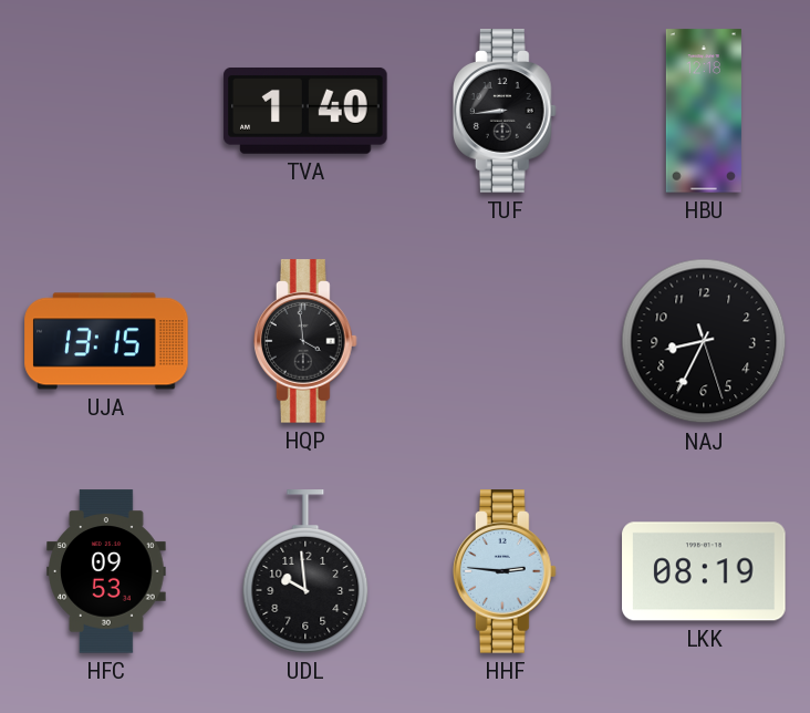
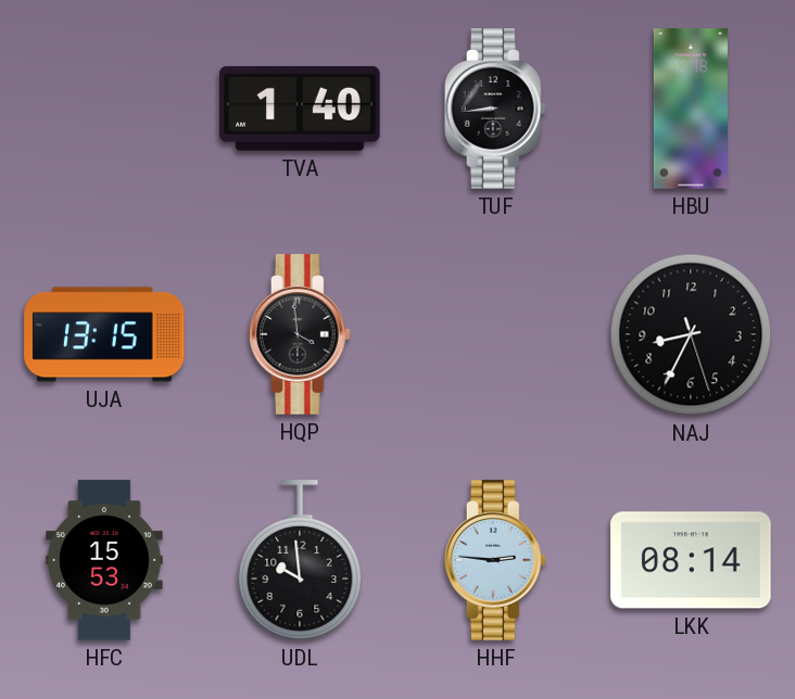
HFC: 09:53 -> 15:53 (104, 560)
LKK: 08:19 -> 08:14 (691, 560)
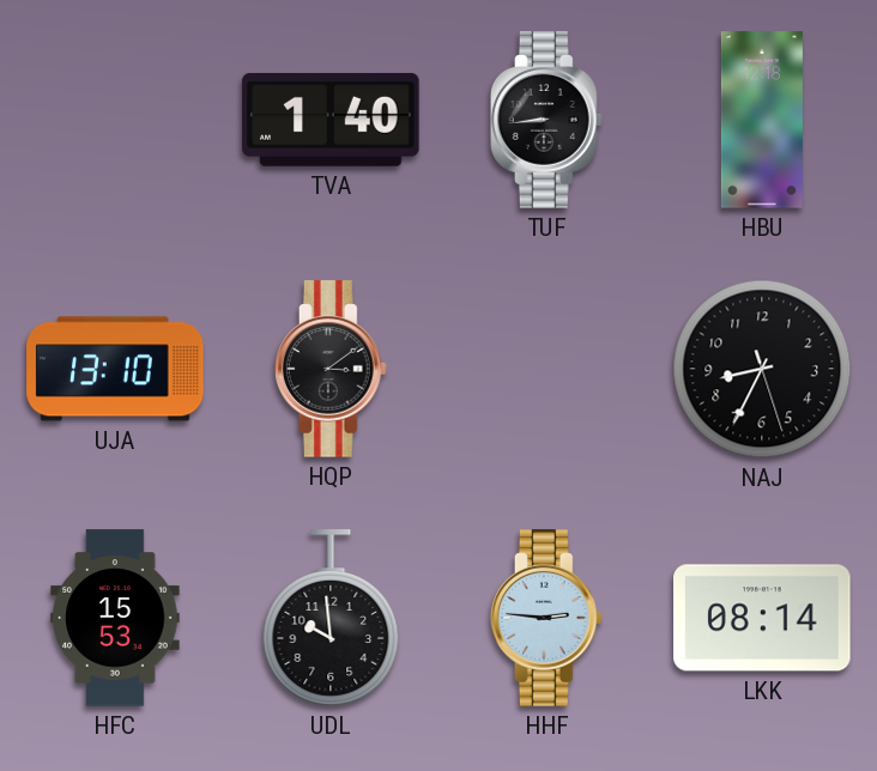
UJA: 13:15 -> 13:10 (115, 369)
HQP: 3:59 -> 3:09 (331, 369)
